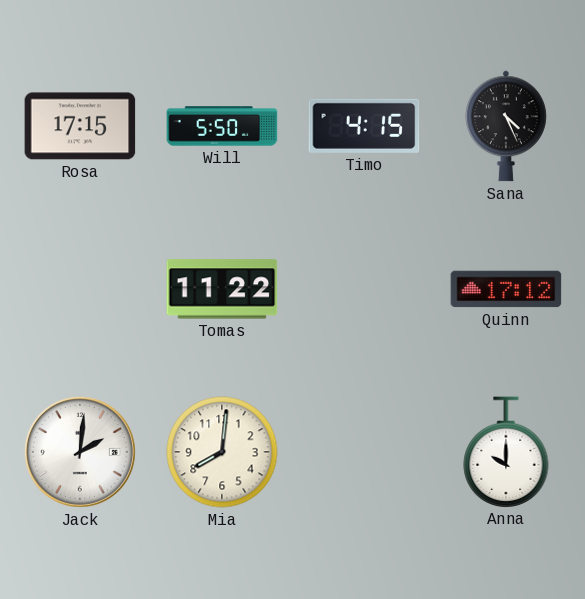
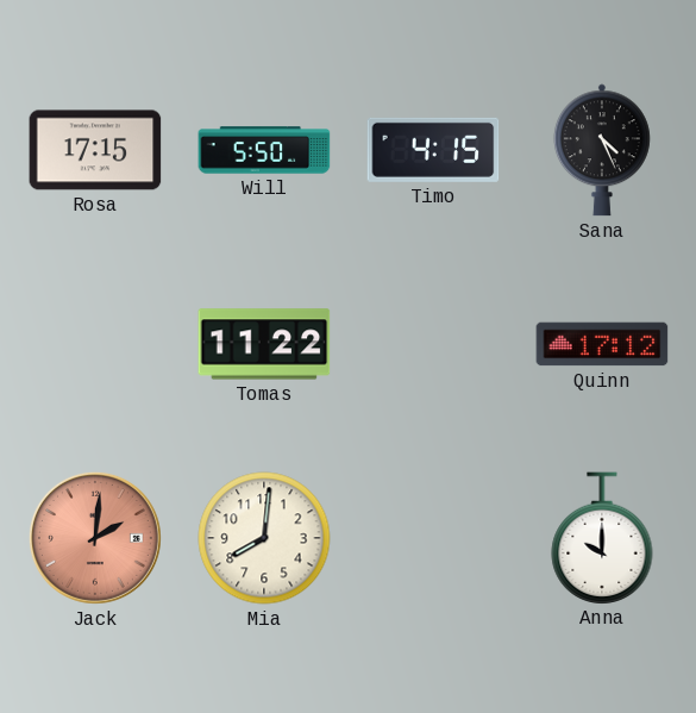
Jack dial: white -> salmon (95, 538)
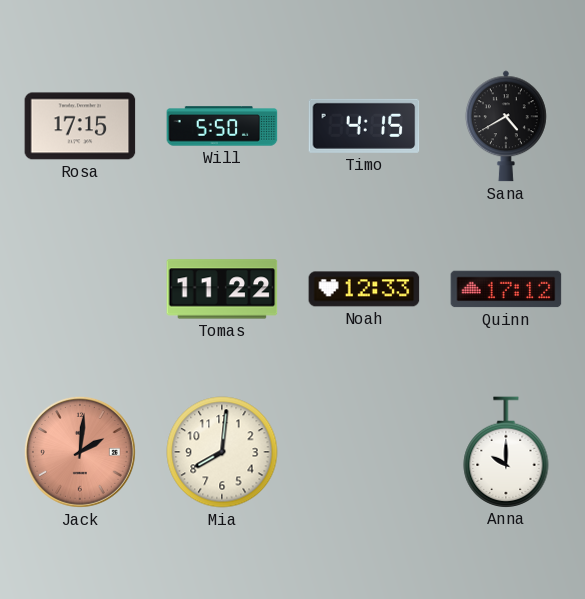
Sana: 4:26 -> 4:40 (506, 126)
Noah: none -> 12:33 (364, 289)
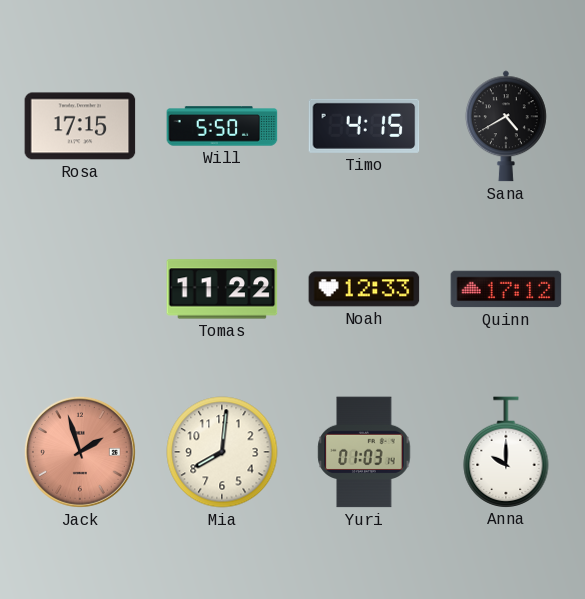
Jack: 2:01 -> 1:57 (80, 452)
Yuri: none -> 01:03 (364, 452)
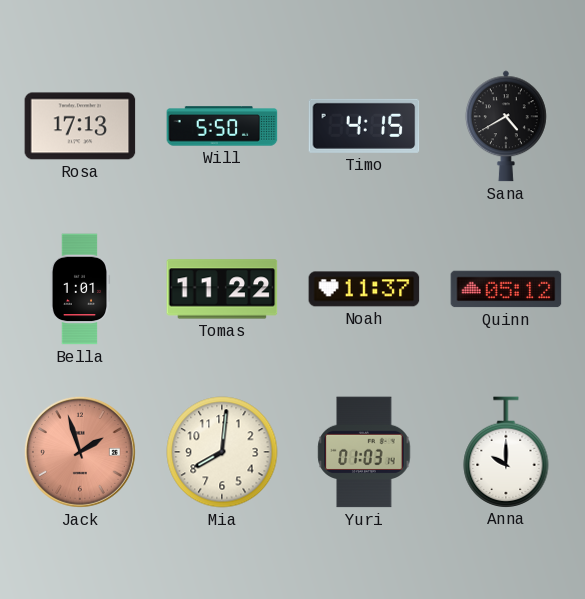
Rosa: 17:15 -> 17:13 (80, 126)
Bella: none -> 1:01 (80, 289)
Noah: 12:33 -> 11:37 (364, 289)
Quinn: 17:12 -> 05:12 (506, 289)
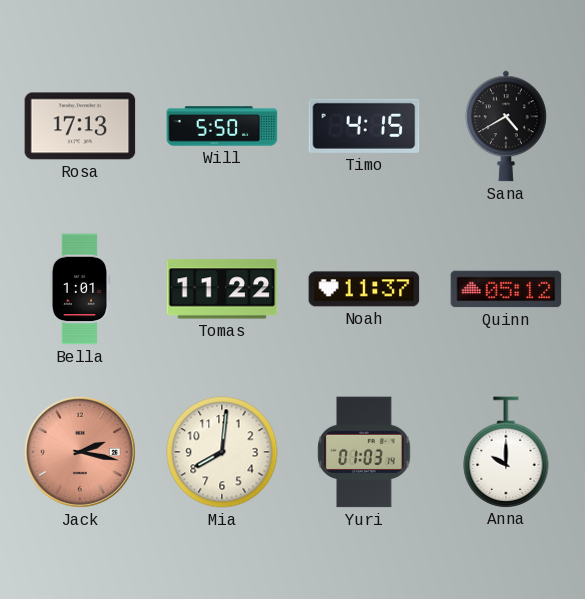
Jack: 1:57 -> 2:17 (80, 452)
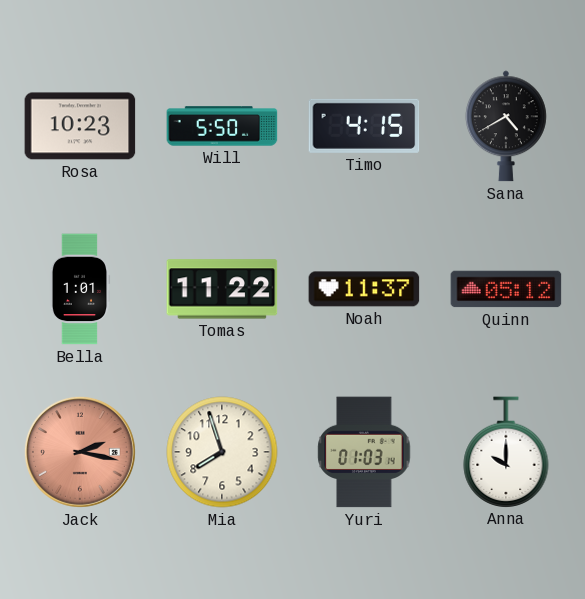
Rosa: 17:13 -> 10:23 (80, 126)
Mia: 8:01 -> 7:57 (222, 452)
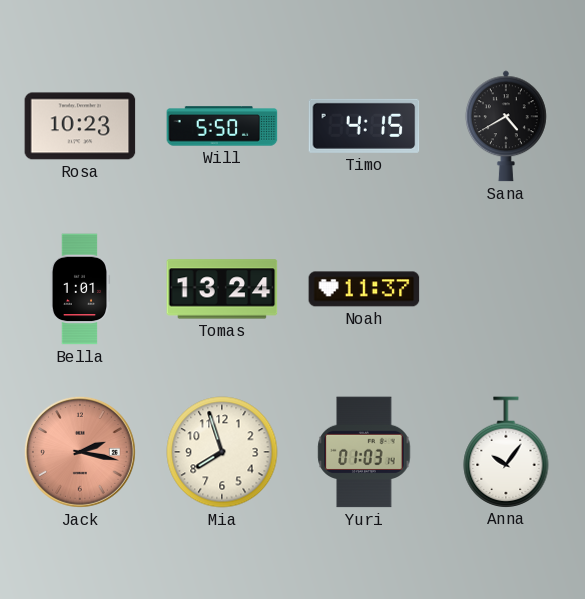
Tomas: 11:22 -> 13:24 (222, 289)
Quinn: 05:12 -> none (506, 289)
Anna: 10:00 -> 10:06 (506, 452)
